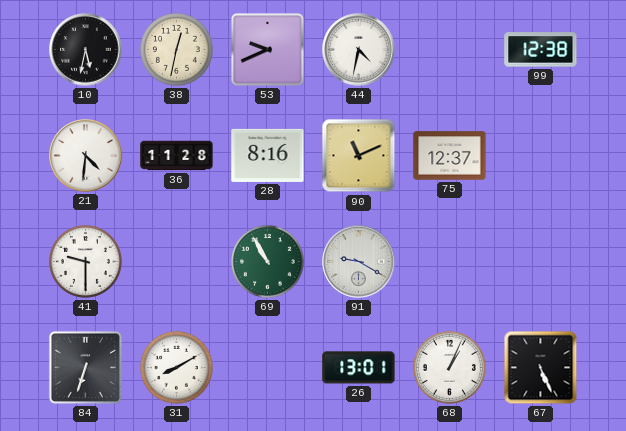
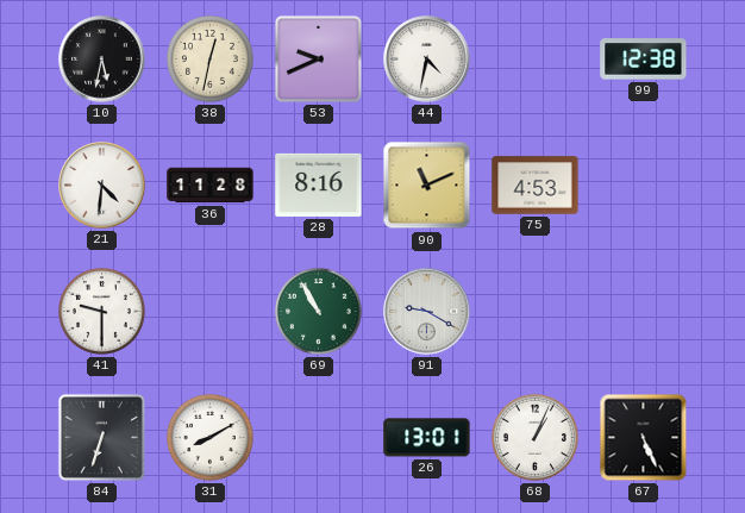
75: 12:37 -> 4:53 (536, 186)
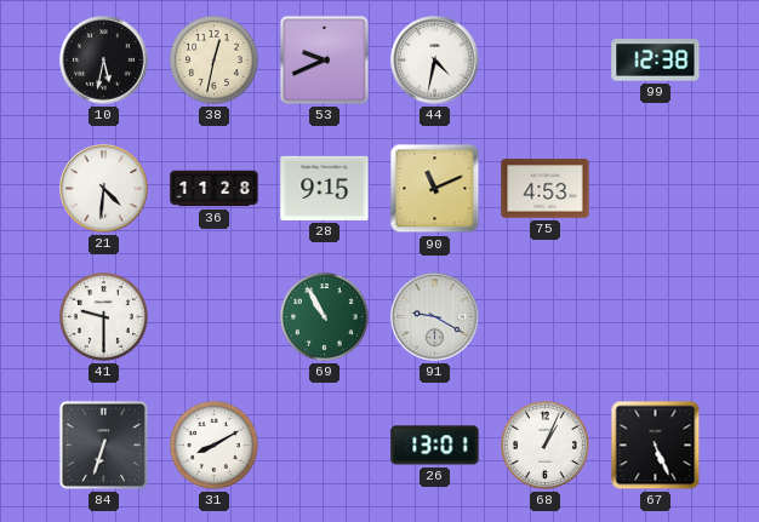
28: 8:16 -> 9:15 (325, 188)
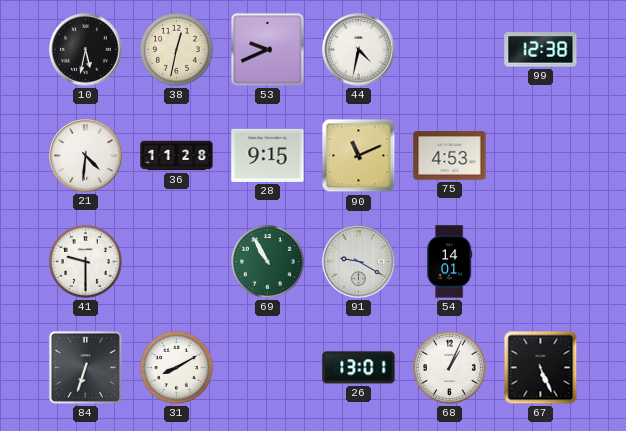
54: none -> 14:01 (449, 262)
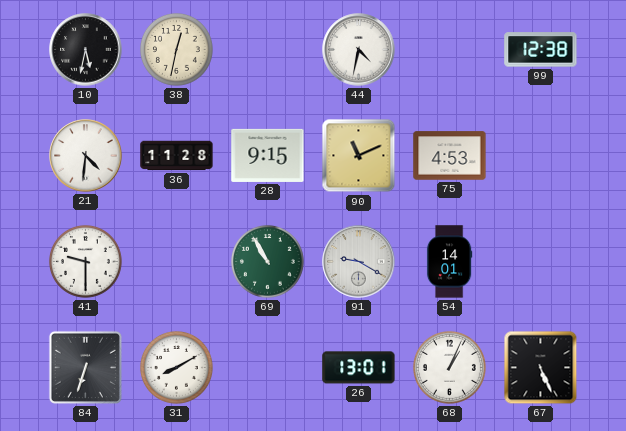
53: 9:41 -> none (267, 49)
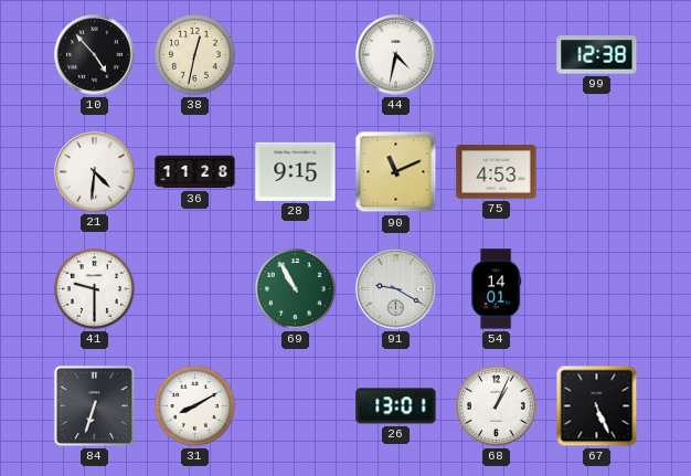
10: 5:32 -> 4:53 (95, 55)
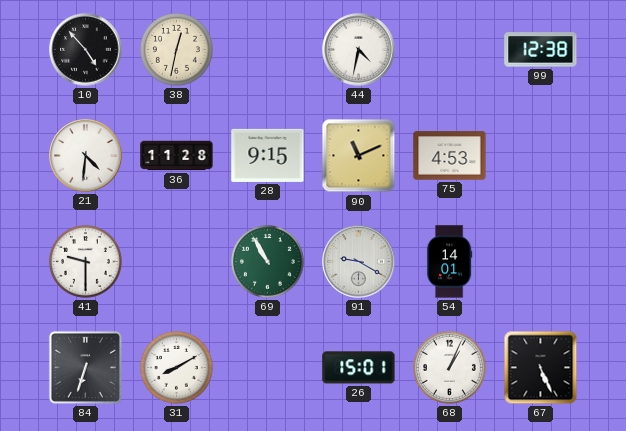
26: 13:01 -> 15:01 (359, 368)
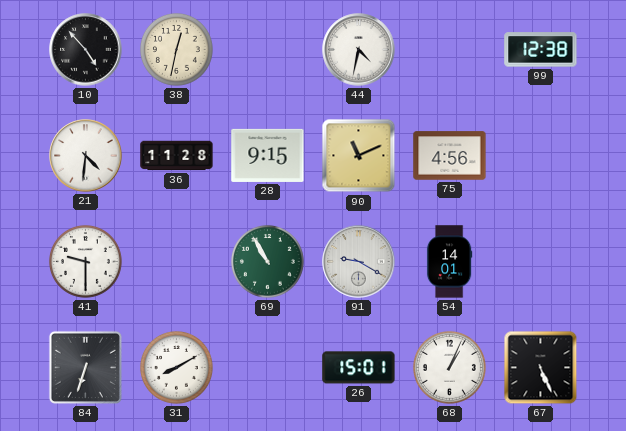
75: 4:53 -> 4:56 (450, 156)
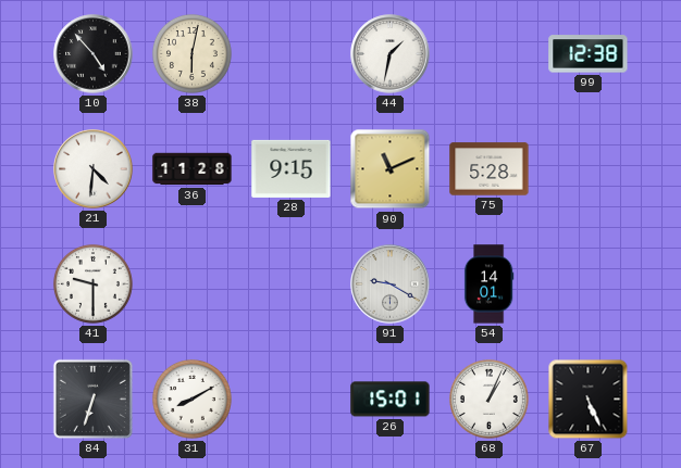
38: 12:32 -> 6:02 (191, 53)
44: 4:32 -> 1:32 (391, 54)
75: 4:56 -> 5:28 (490, 169)
69: 10:55 -> none (267, 261)
